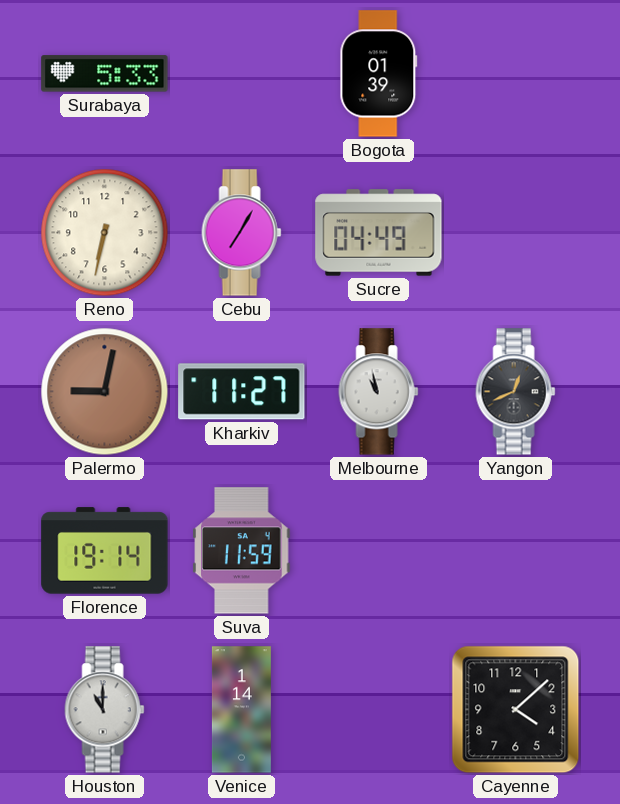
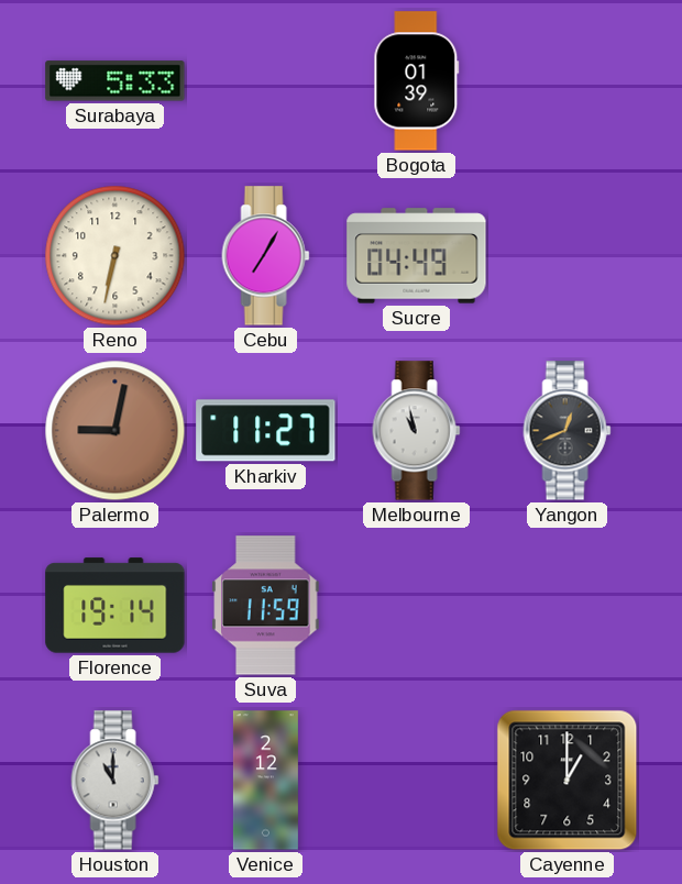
Venice: 1:14 -> 2:12 (265, 781)
Cayenne: 4:08 -> 1:00 (568, 781)
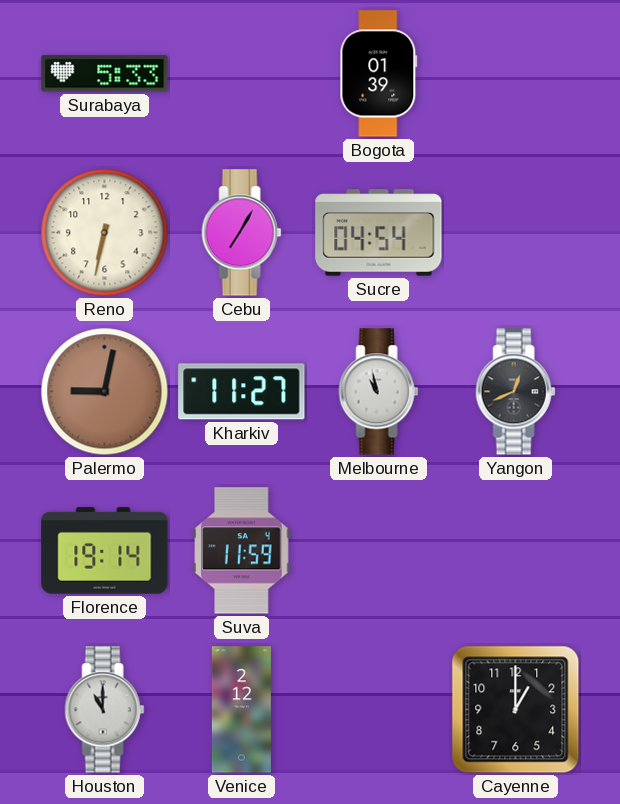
Sucre: 04:49 -> 04:54 (379, 233)
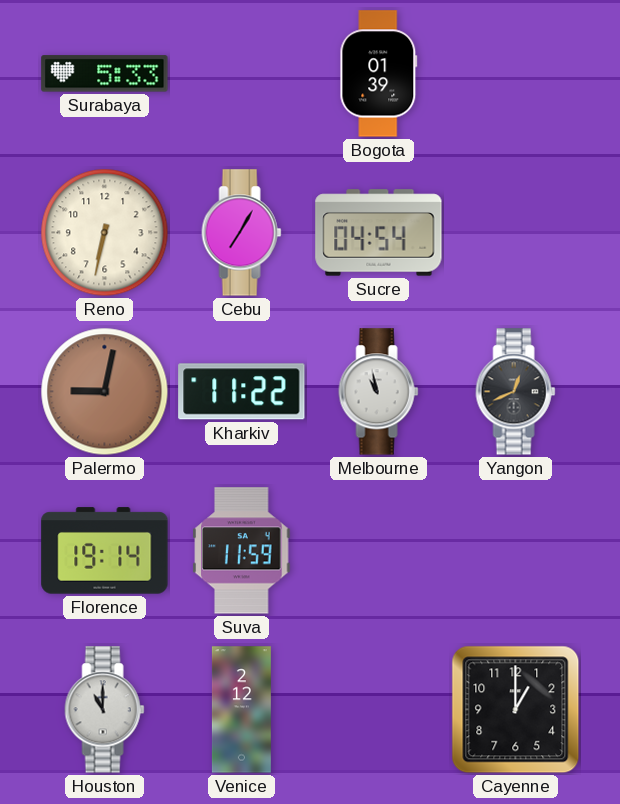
Kharkiv: 11:27 -> 11:22 (242, 392)
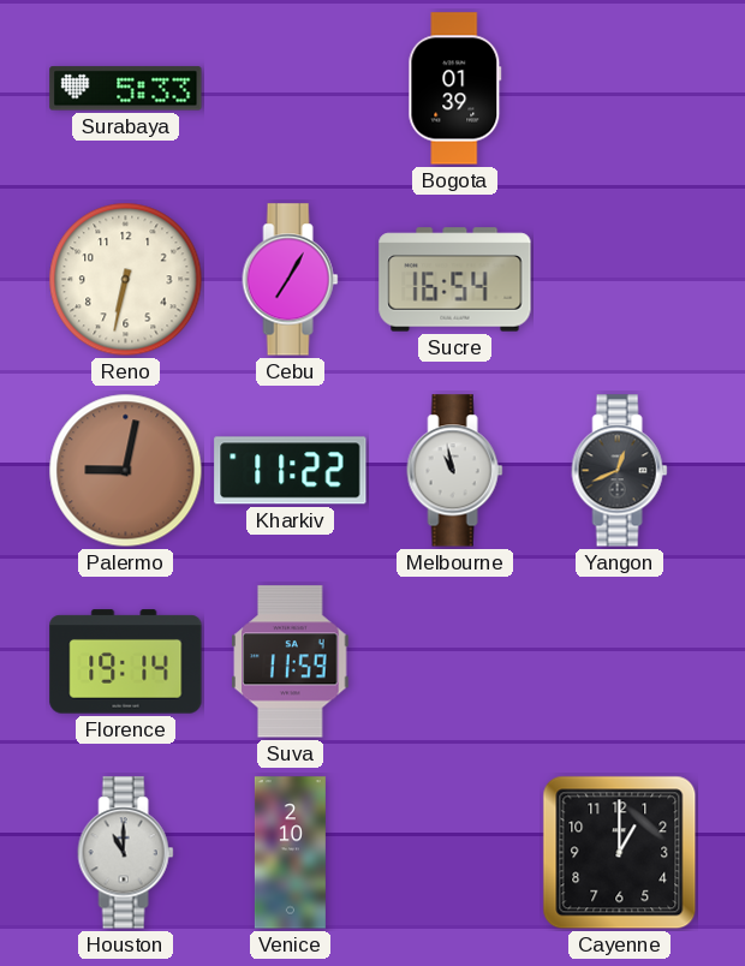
Sucre: 04:54 -> 16:54 (455, 280)
Venice: 2:12 -> 2:10 (290, 853)
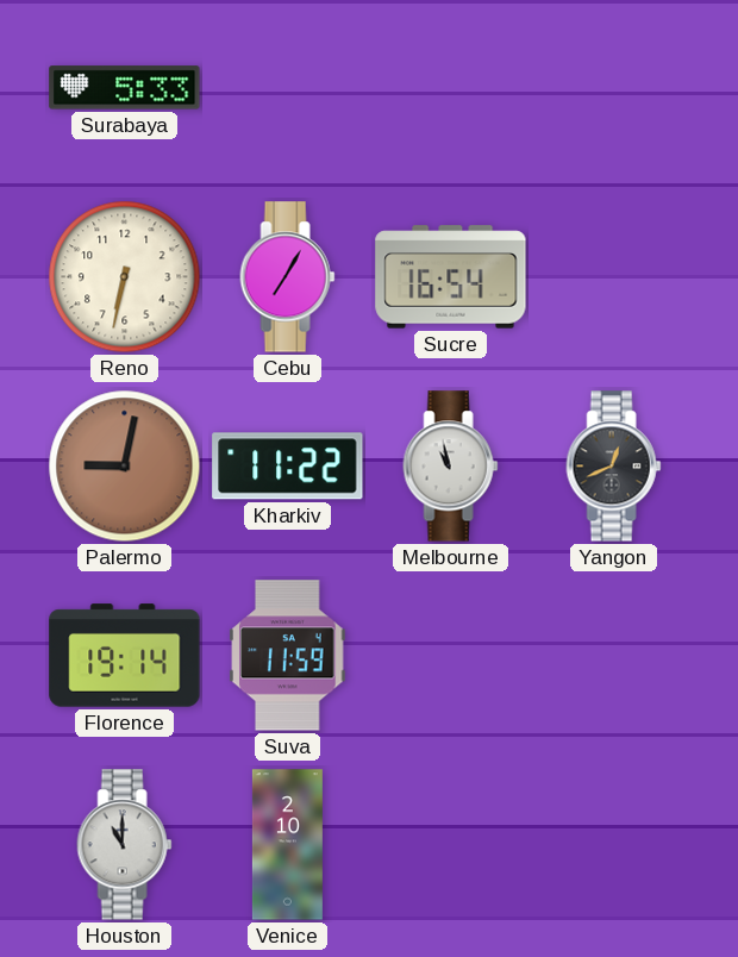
Bogota: 01:39 -> none (455, 89)
Cayenne: 1:00 -> none (620, 853)
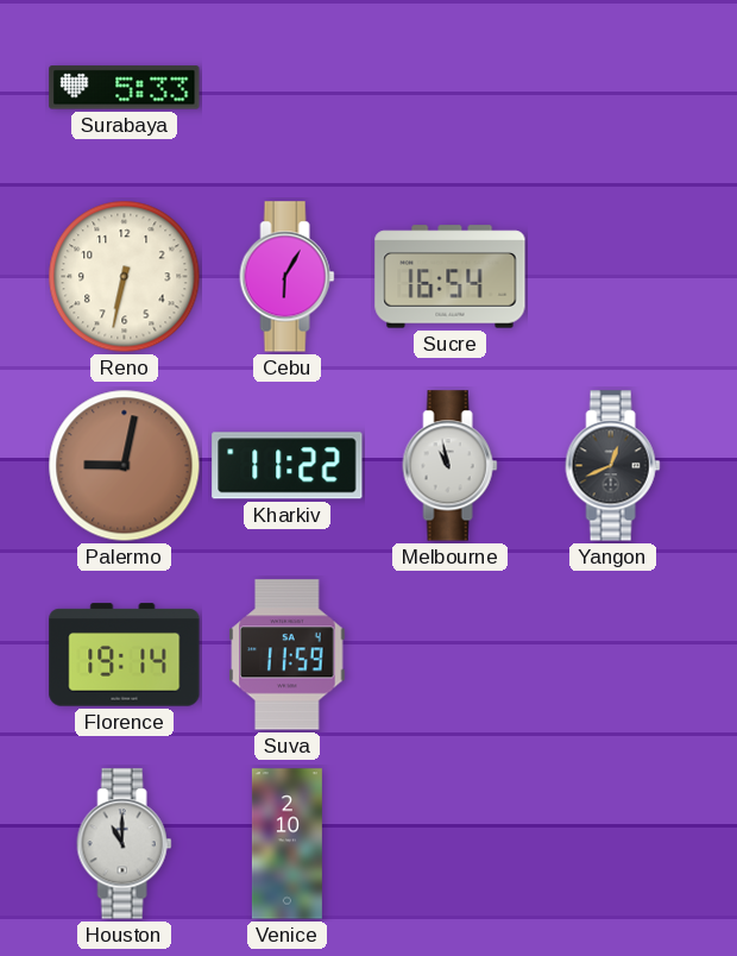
Cebu: 7:05 -> 6:05 (288, 277)
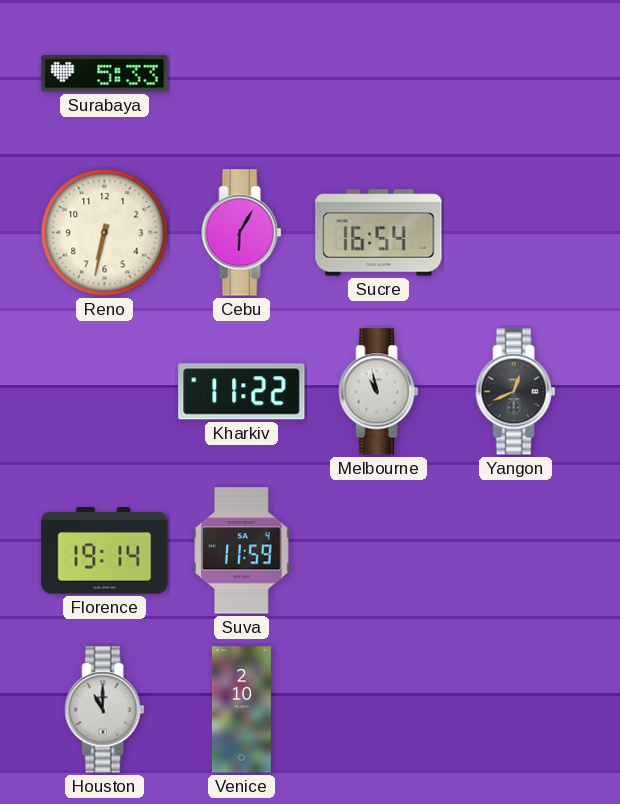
Palermo: 9:02 -> none (125, 466)
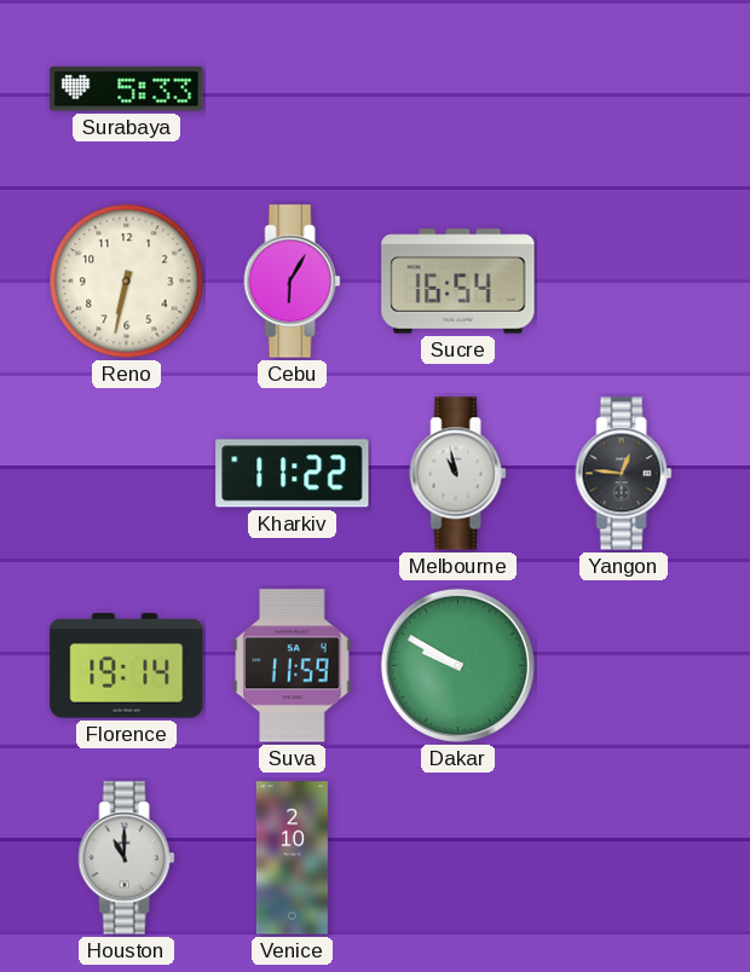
Yangon: 12:41 -> 12:46 (624, 474)
Dakar: none -> 9:50 (457, 665)
